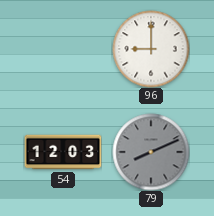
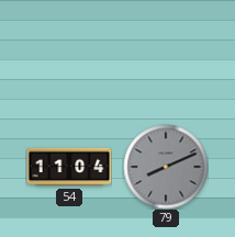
96: 9:00 -> none (151, 49)
54: 12:03 -> 11:04 (69, 167)
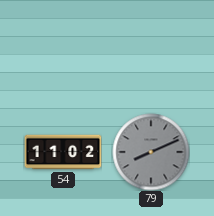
54: 11:04 -> 11:02 (63, 152)
